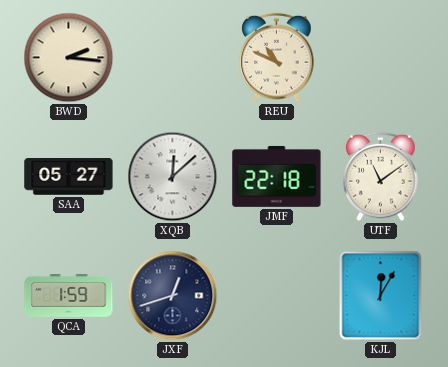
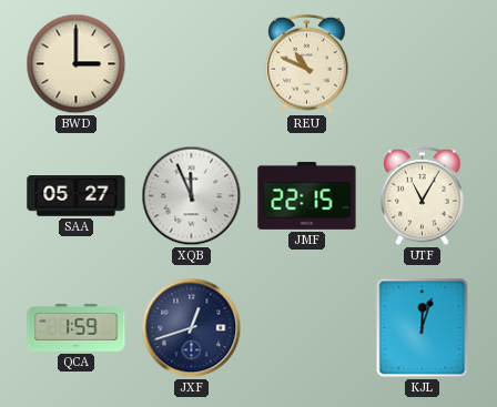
BWD: 2:16 -> 3:00 (77, 64)
XQB: 12:08 -> 11:56 (192, 196)
JMF: 22:18 -> 22:15 (307, 195)
UTF: 11:09 -> 11:05 (423, 196)
KJL: 12:05 -> 12:03 (423, 328)
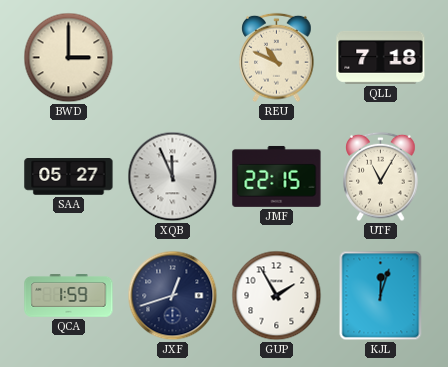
QLL: none -> 7:18 (381, 57)
GUP: none -> 1:55 (277, 296)
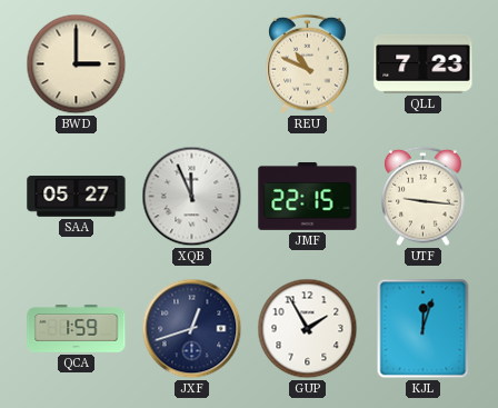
QLL: 7:18 -> 7:23 (424, 63)
UTF: 11:05 -> 9:16 (424, 197)
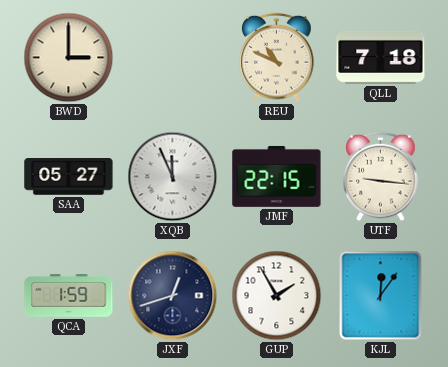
QLL: 7:23 -> 7:18 (381, 57)
KJL: 12:03 -> 12:06 (381, 296)
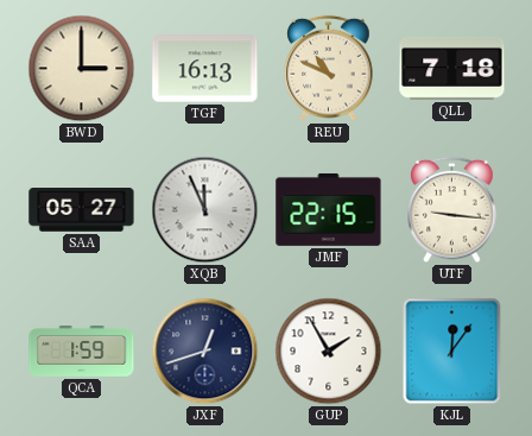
TGF: none -> 16:13 (205, 69)
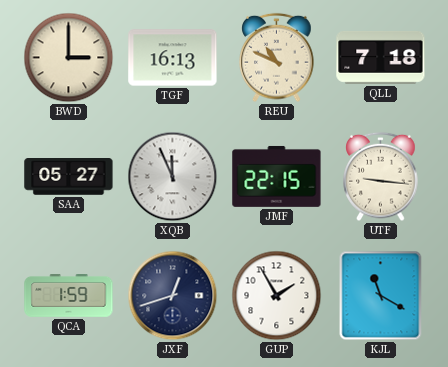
KJL: 12:06 -> 11:20 (381, 296)
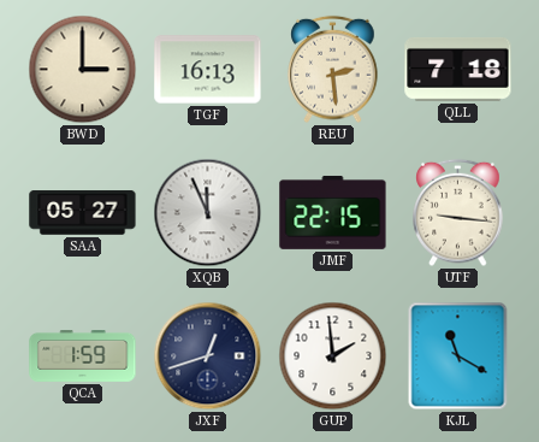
REU: 10:49 -> 2:29 (333, 70)
GUP: 1:55 -> 1:59 (333, 356)
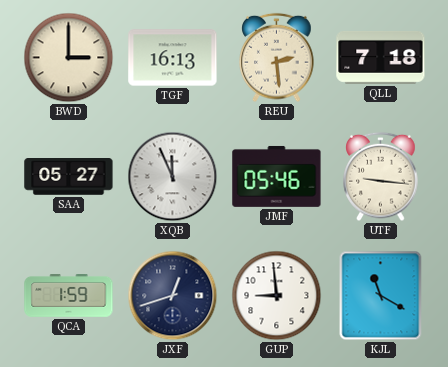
JMF: 22:15 -> 05:46 (277, 176)
GUP: 1:59 -> 8:59 (277, 296)
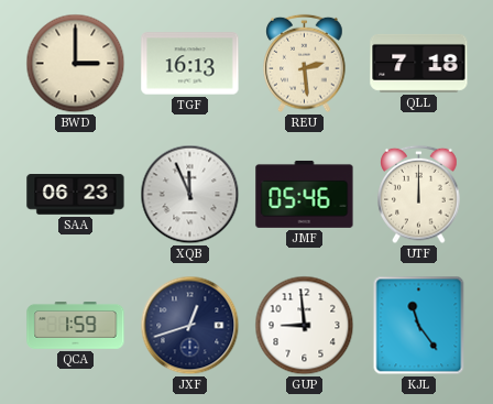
SAA: 05:27 -> 06:23 (76, 195)
UTF: 9:16 -> 12:00 (419, 195)
KJL: 11:20 -> 11:24 (419, 326)
